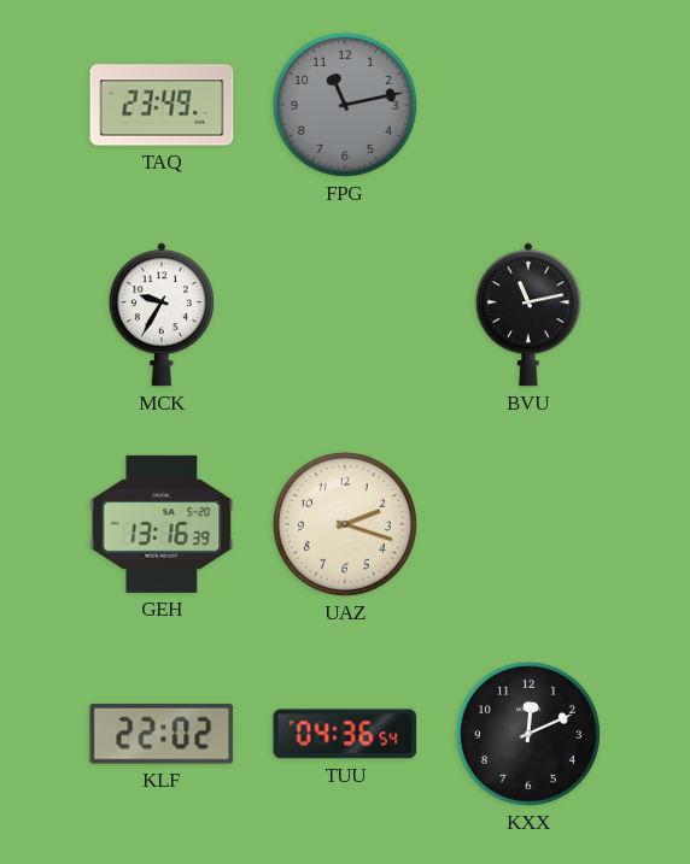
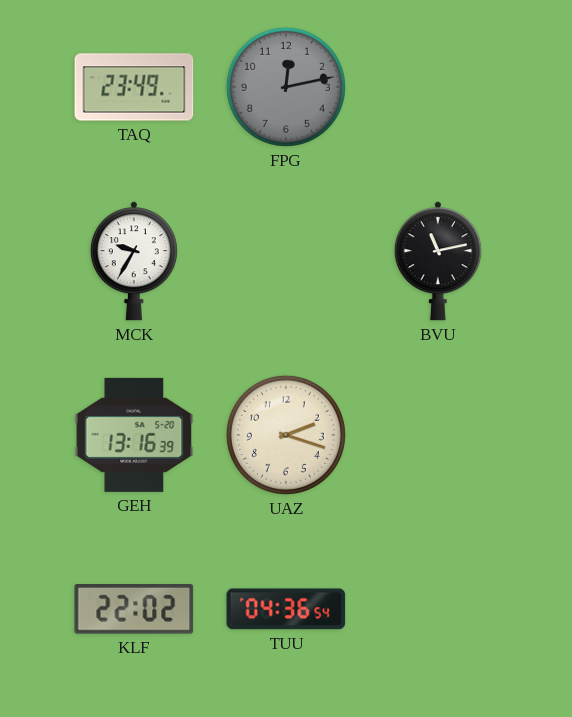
FPG: 11:13 -> 12:13 (286, 87)
KXX: 12:11 -> none (528, 734)
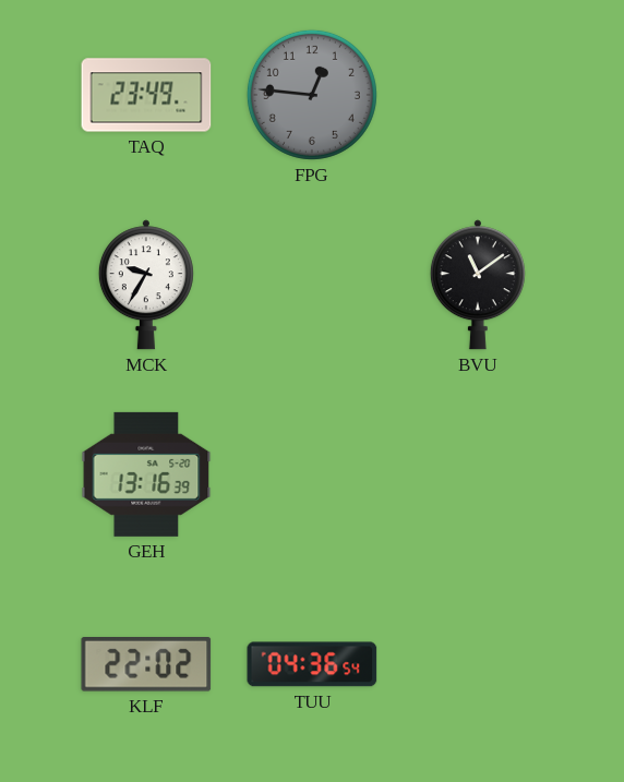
FPG: 12:13 -> 12:46 (312, 95)
BVU: 11:13 -> 11:09 (478, 285)
UAZ: 2:18 -> none (286, 435)
